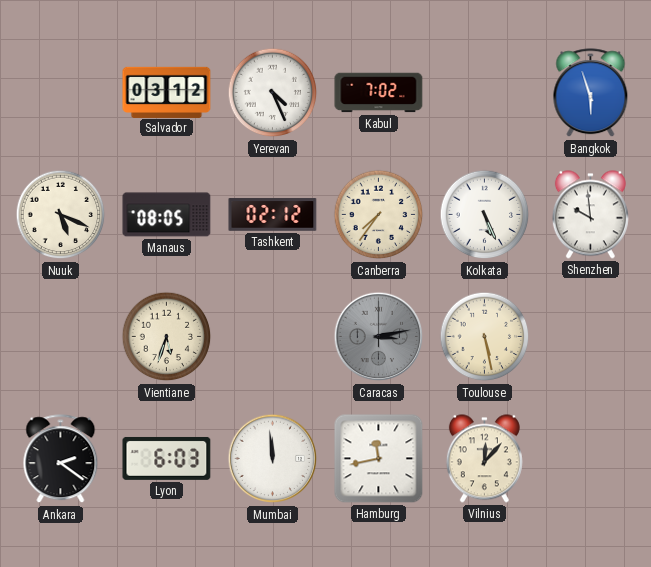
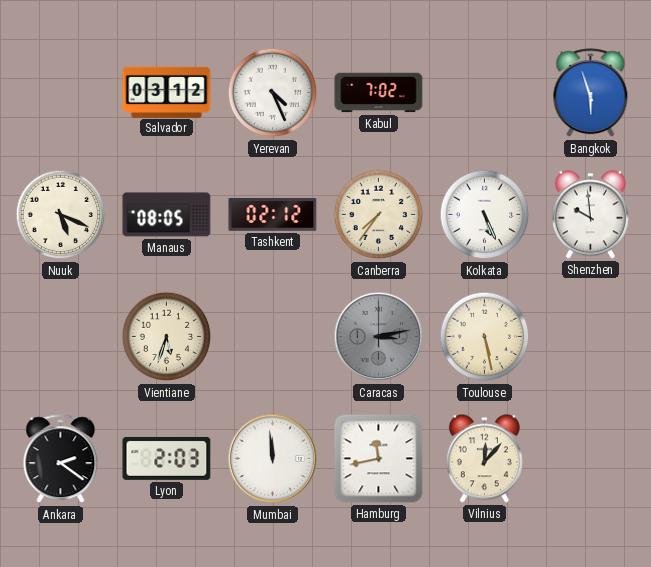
Lyon: 6:03 -> 2:03 (167, 458)
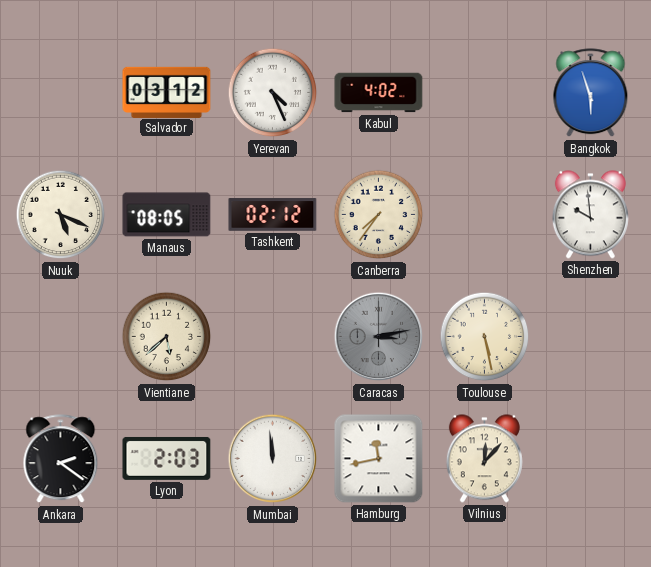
Kabul: 7:02 -> 4:02 (379, 93)
Kolkata: 5:26 -> none (485, 215)
Vientiane: 5:33 -> 5:38 (167, 337)
